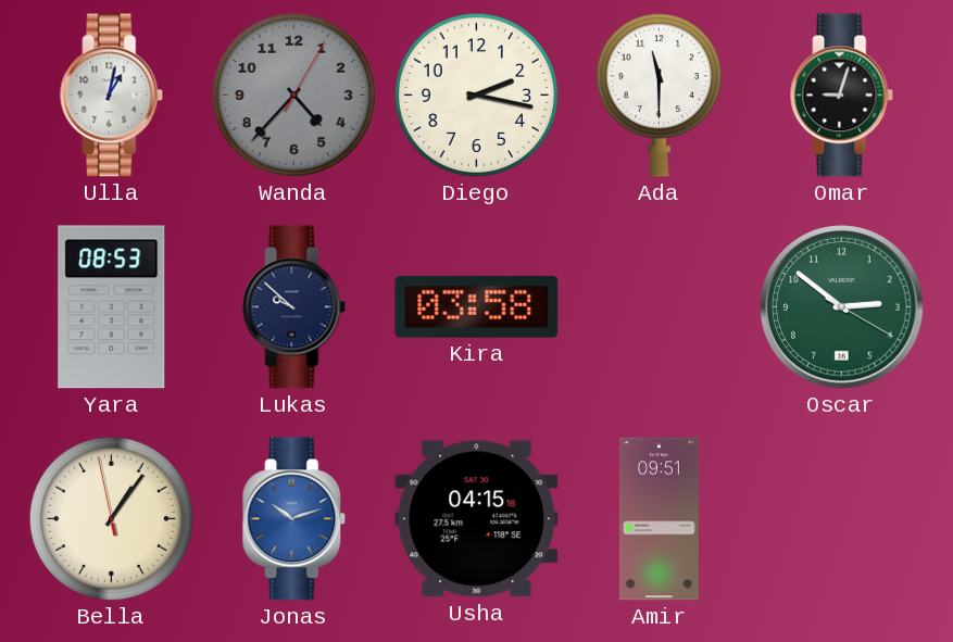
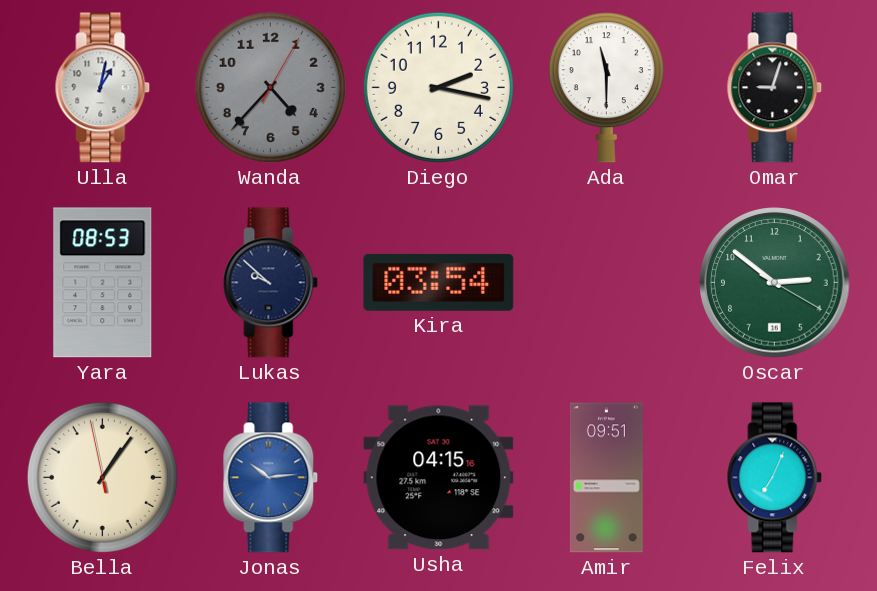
Kira: 03:58 -> 03:54 (439, 282)
Jonas: 10:12 -> 10:14 (271, 478)
Felix: none -> 7:04 (775, 478)
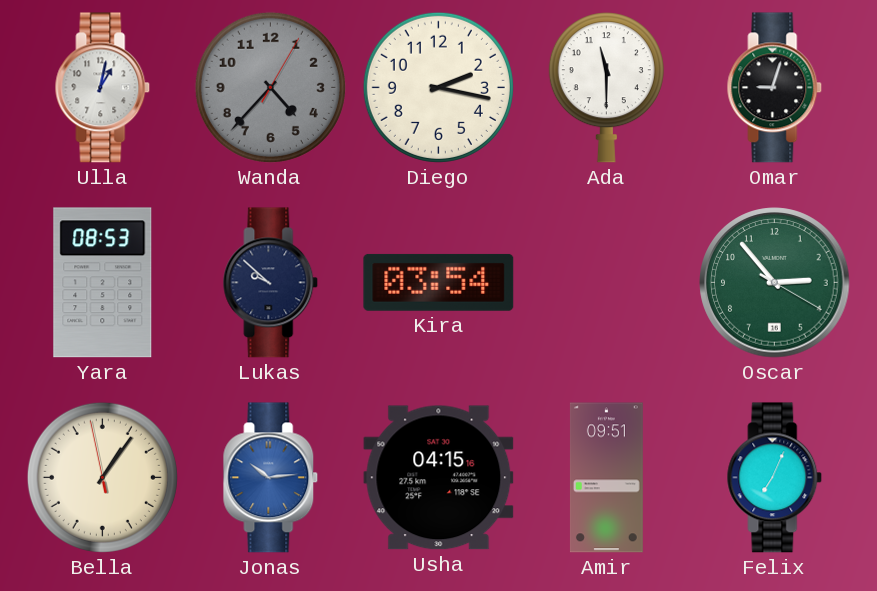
Oscar: 2:51 -> 2:53 (775, 283)
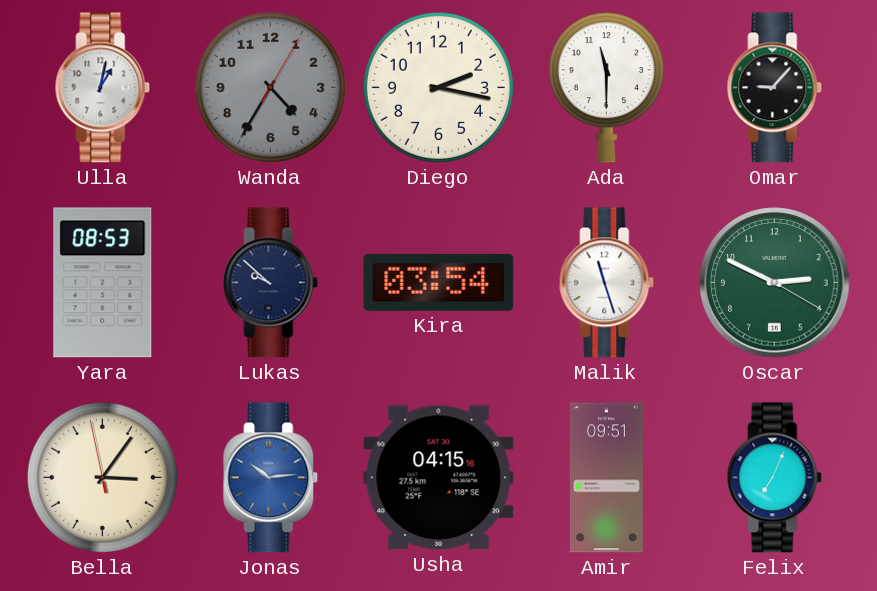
Wanda: 4:37 -> 4:35 (270, 87)
Omar: 9:03 -> 9:07 (775, 88)
Malik: none -> 11:27 (607, 283)
Oscar: 2:53 -> 2:49 (775, 283)
Bella: 1:05 -> 3:05 (102, 477)
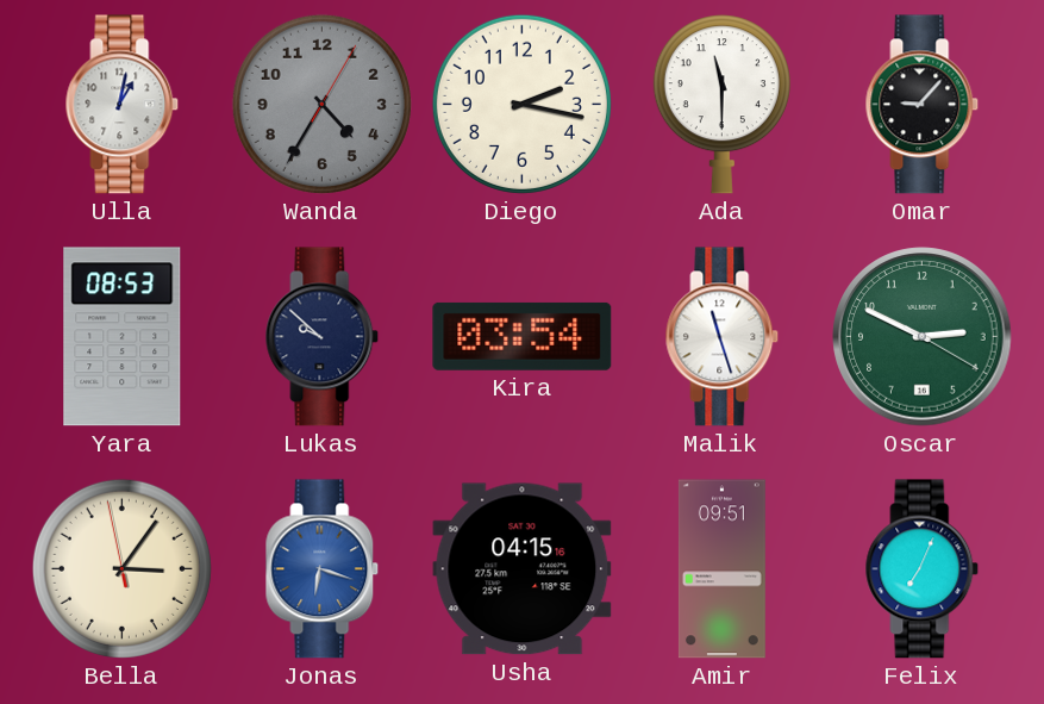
Jonas: 10:14 -> 6:18 (323, 569)
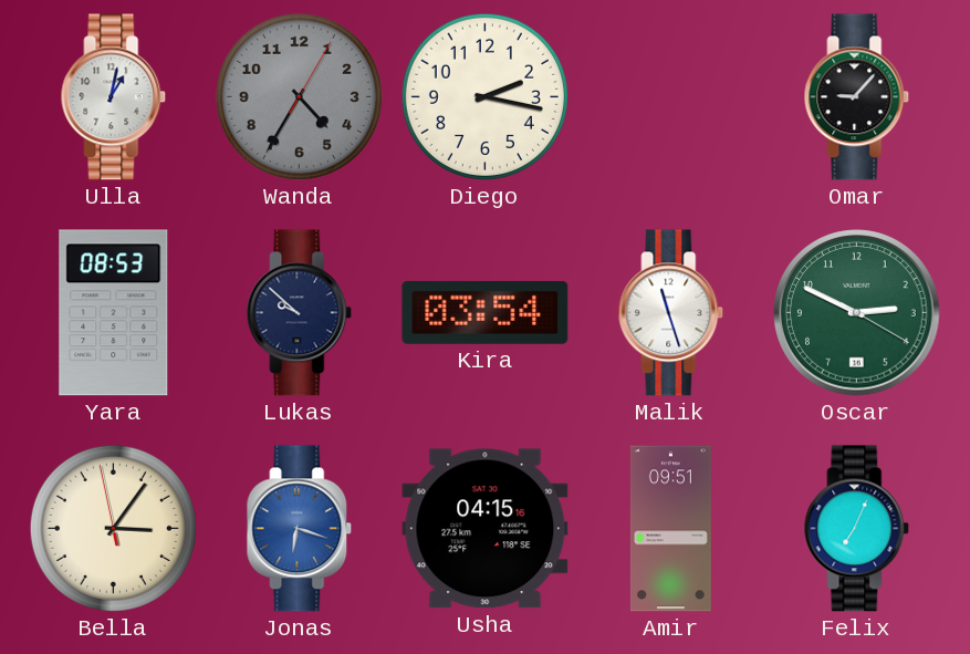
Ada: 11:30 -> none (721, 105)
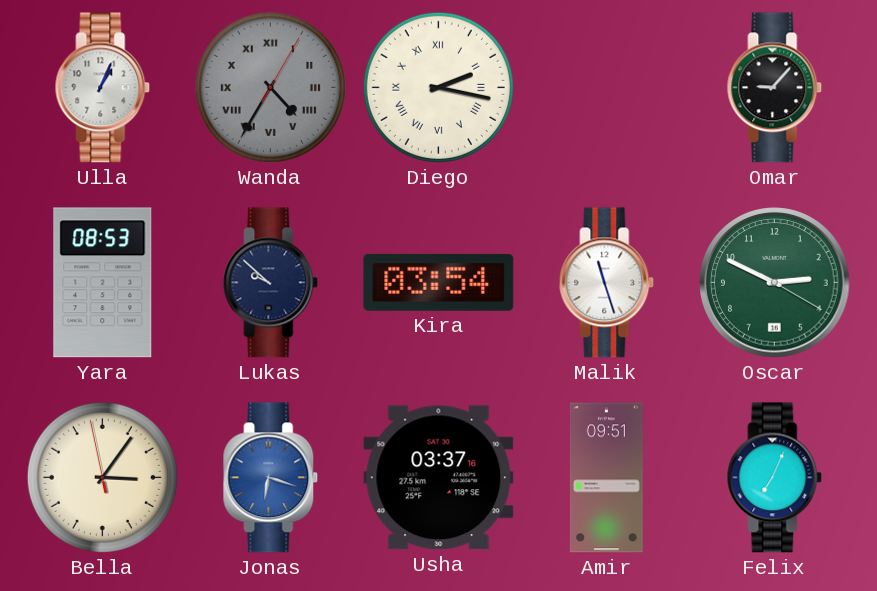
Ulla: 1:02 -> 1:04 (103, 88)
Wanda numerals: Arabic -> Roman (270, 87)
Diego numerals: Arabic -> Roman (438, 87)
Usha: 04:15 -> 03:37 (439, 478)
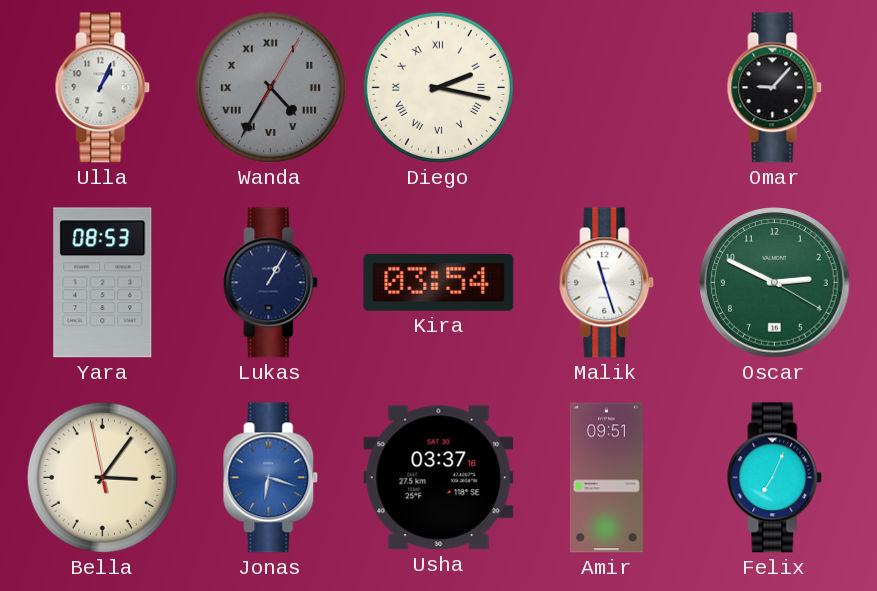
Lukas: 9:52 -> 1:05 (271, 283)
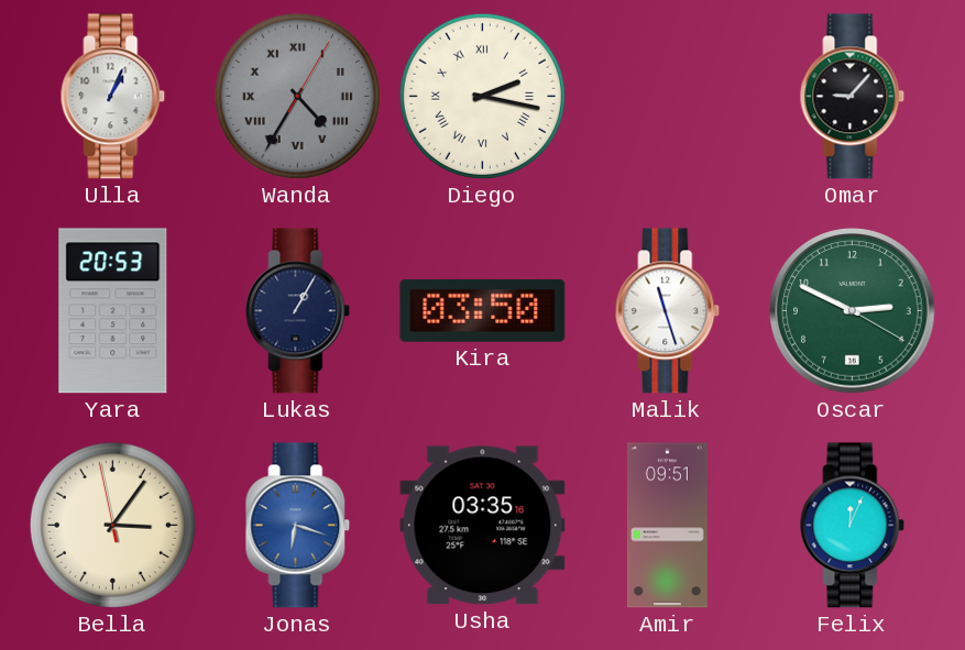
Yara: 08:53 -> 20:53 (113, 311)
Kira: 03:54 -> 03:50 (483, 310)
Usha: 03:37 -> 03:35 (483, 526)
Felix: 7:04 -> 12:04 (853, 526)
